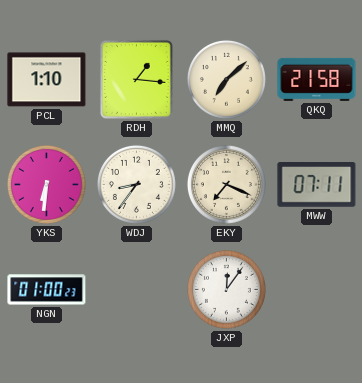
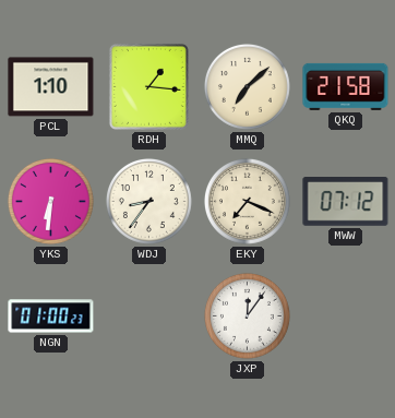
MWW: 07:11 -> 07:12 (346, 202)
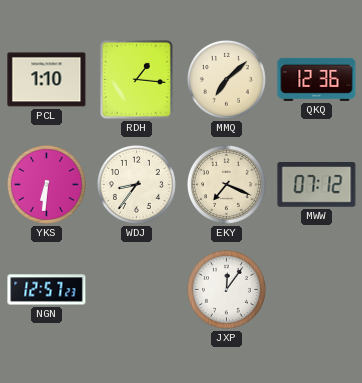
QKQ: 21:58 -> 12:36 (317, 79)
NGN: 01:00 -> 12:57 (47, 290)
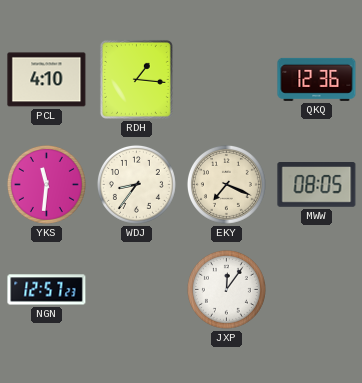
PCL: 1:10 -> 4:10 (47, 80)
MMQ: 7:08 -> none (226, 79)
YKS: 6:31 -> 11:31 (46, 184)
MWW: 07:12 -> 08:05 (317, 185)
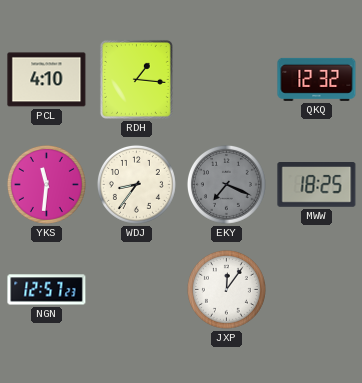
QKQ: 12:36 -> 12:32 (317, 79)
EKY dial: cream -> grey (226, 184)
MWW: 08:05 -> 18:25 (317, 185)
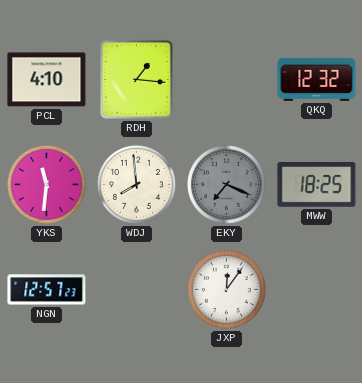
WDJ: 8:36 -> 7:59 (136, 184)
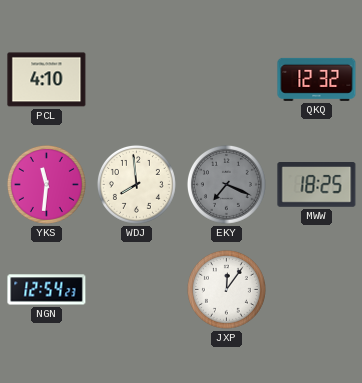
RDH: 1:16 -> none (136, 79)
NGN: 12:57 -> 12:54 (47, 290)
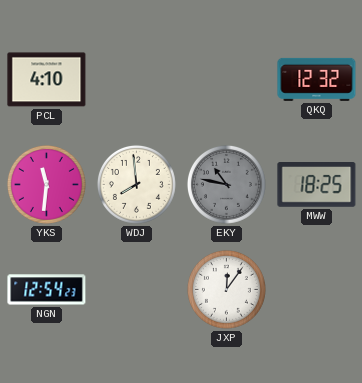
EKY: 7:19 -> 10:47 (226, 184)
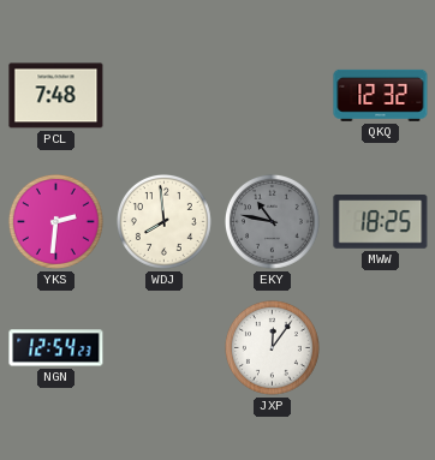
PCL: 4:10 -> 7:48 (56, 96)
YKS: 11:31 -> 2:31 (55, 221)
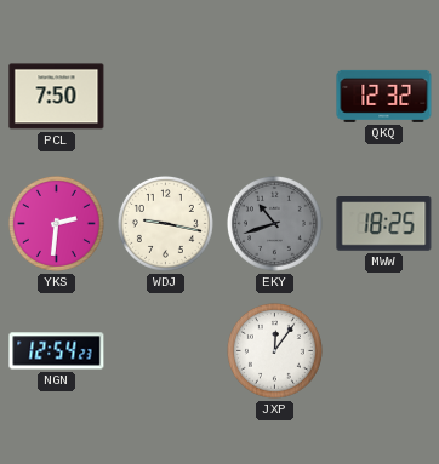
PCL: 7:48 -> 7:50 (57, 97)
WDJ: 7:59 -> 9:17 (165, 223)
EKY: 10:47 -> 10:42 (274, 223)
